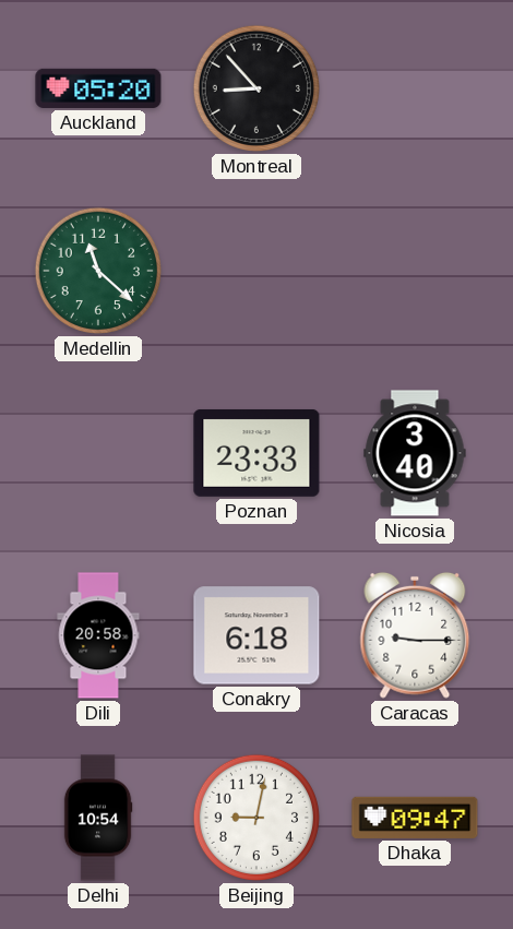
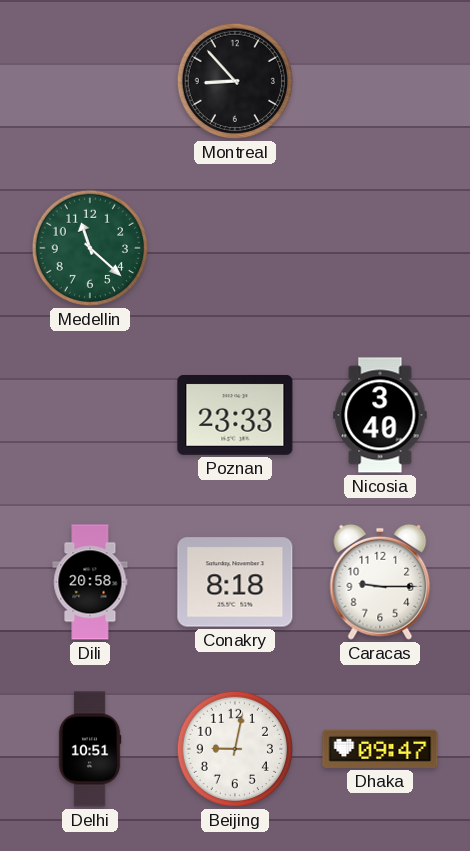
Auckland: 05:20 -> none (98, 88)
Conakry: 6:18 -> 8:18 (235, 582)
Delhi: 10:54 -> 10:51 (90, 749)
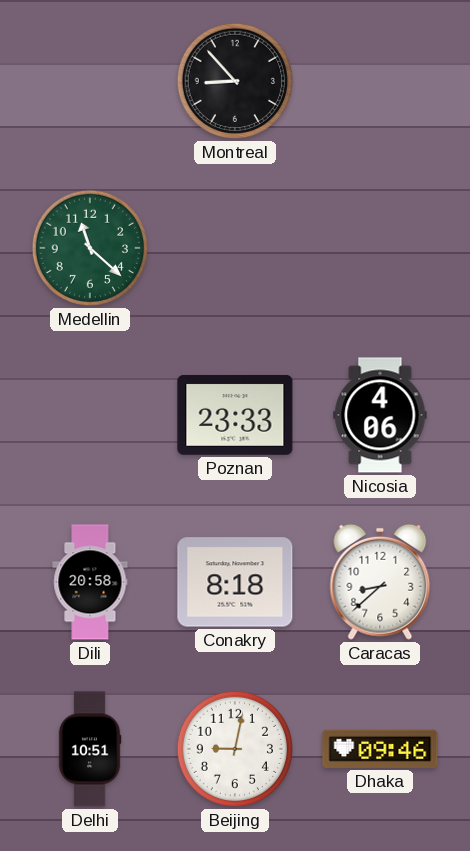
Nicosia: 3:40 -> 4:06 (380, 415)
Caracas: 9:15 -> 8:38 (380, 582)
Dhaka: 09:47 -> 09:46 (380, 749)
